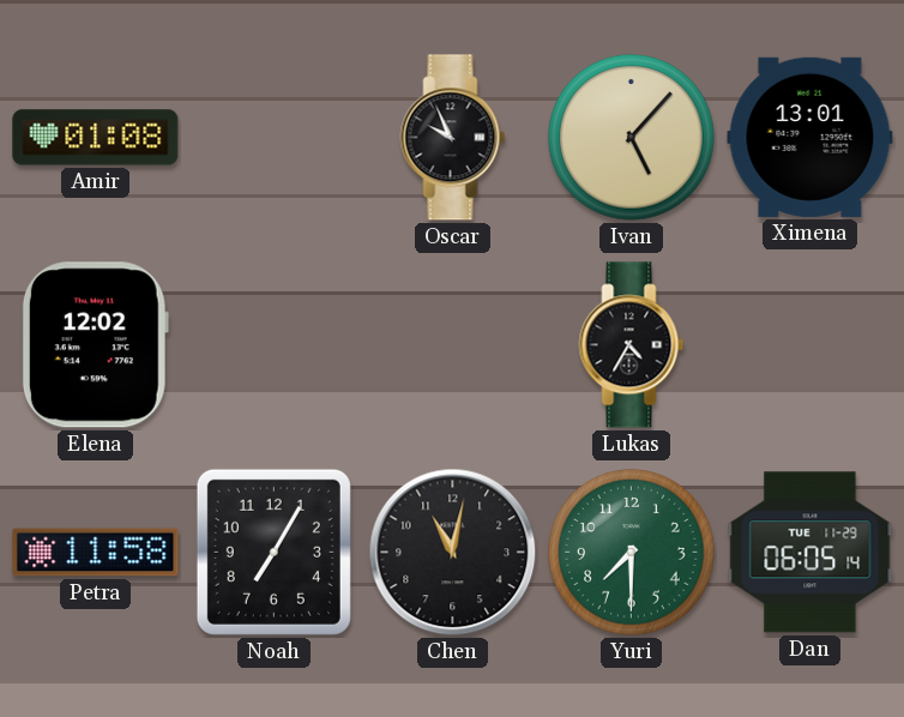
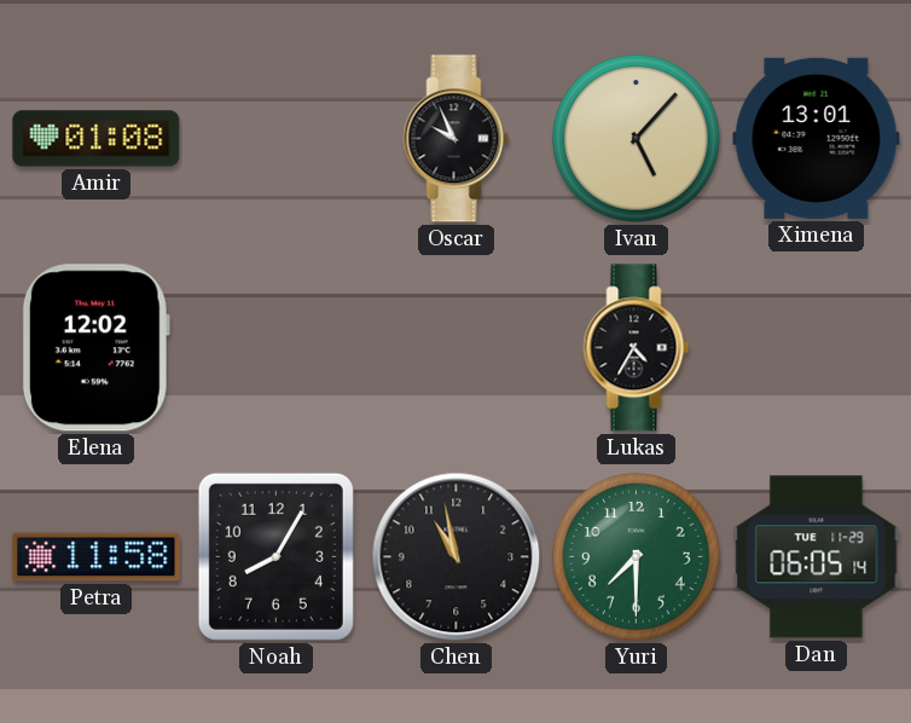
Noah: 7:05 -> 8:05 (275, 556)
Chen: 11:02 -> 10:58 (457, 557)
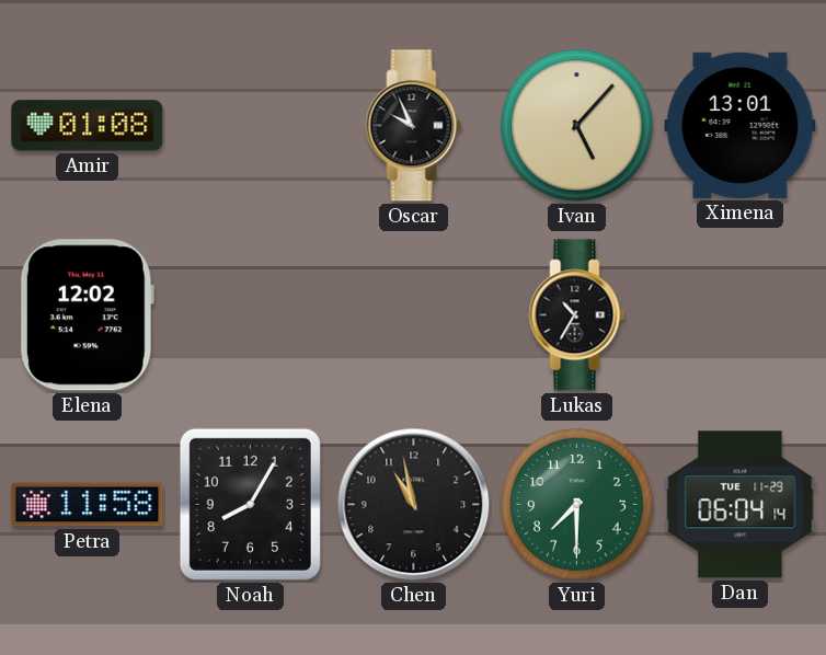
Lukas: 4:35 -> 10:35 (577, 315)
Dan: 06:05 -> 06:04 (741, 505)
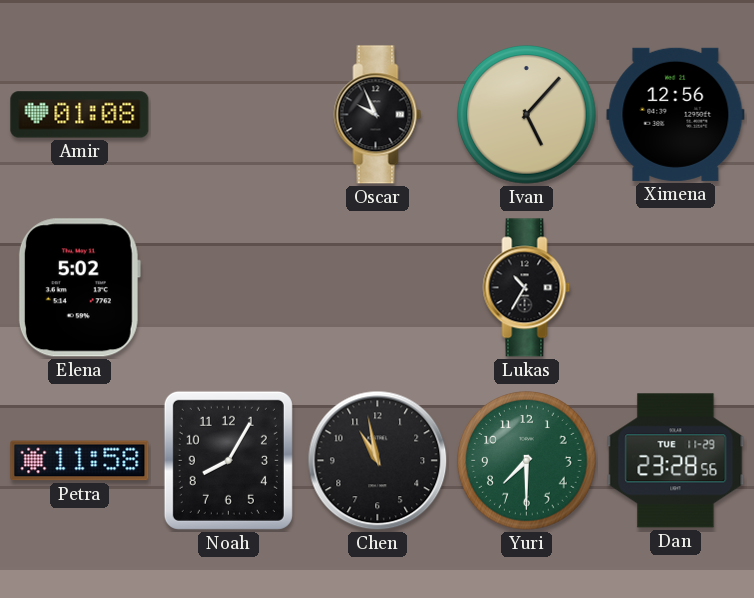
Ximena: 13:01 -> 12:56 (676, 114)
Elena: 12:02 -> 5:02 (79, 288)
Dan: 06:04 -> 23:28 (676, 461)
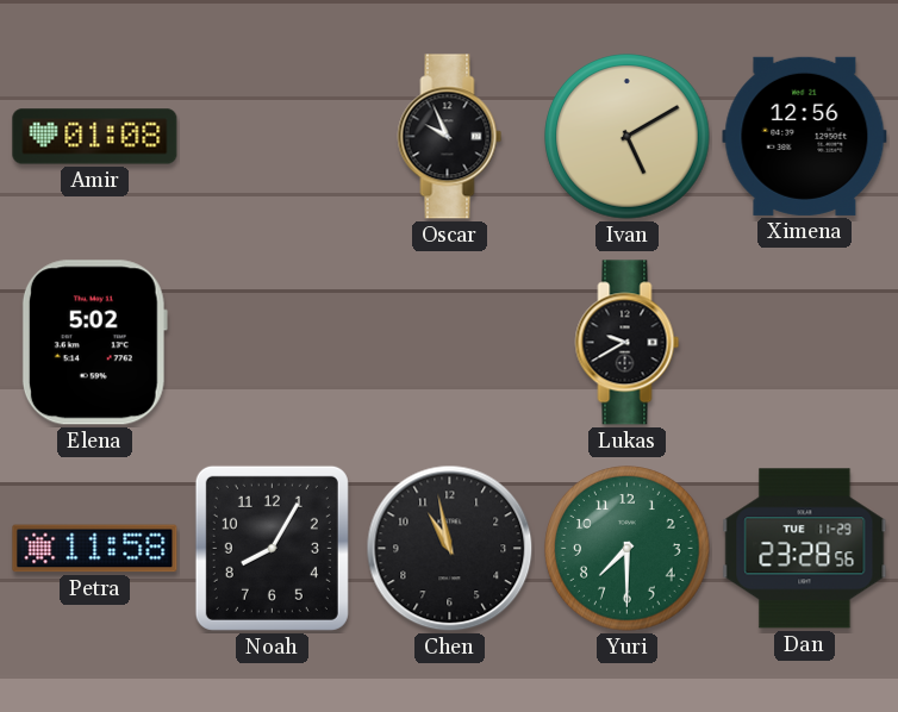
Ivan: 5:07 -> 5:10 (628, 137)
Lukas: 10:35 -> 9:40 (628, 343)
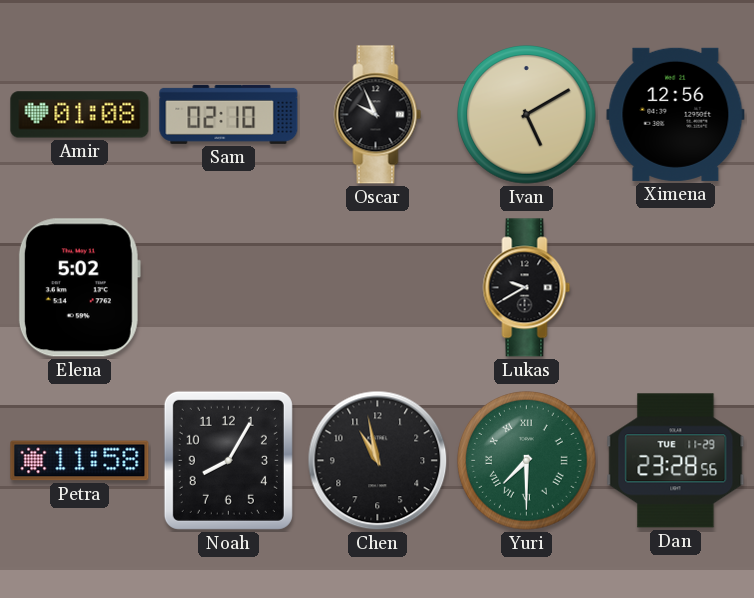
Sam: none -> 02:10 (229, 114)
Yuri numerals: Arabic -> Roman (527, 461)
